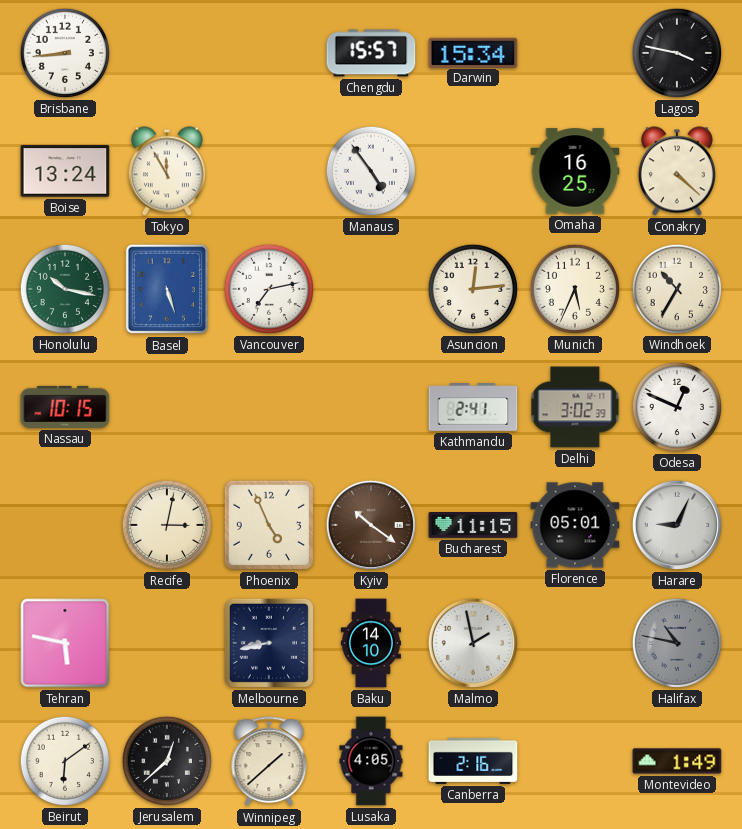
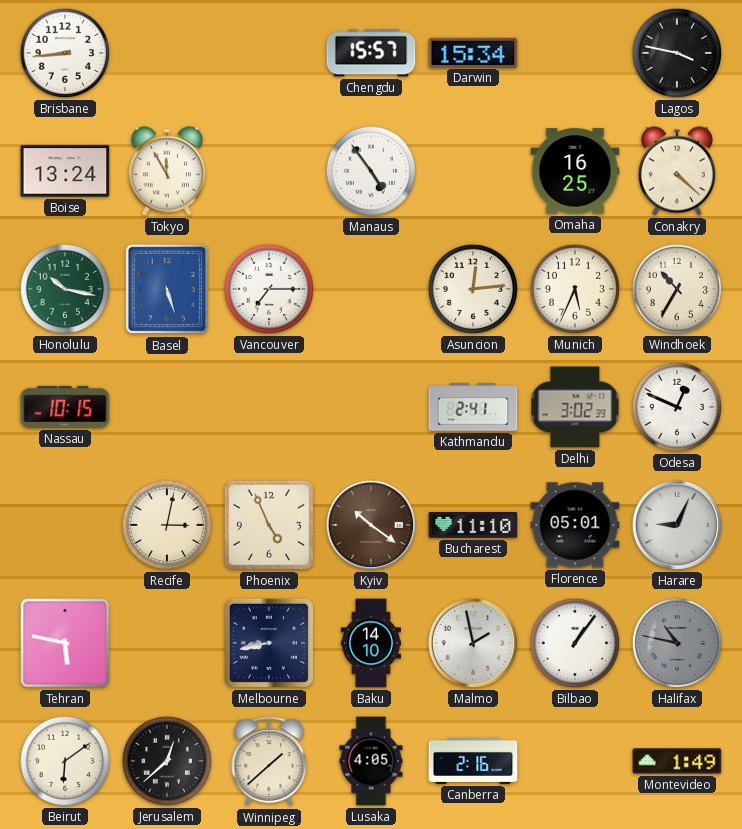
Vancouver: 7:13 -> 7:15 (269, 289)
Bucharest: 11:15 -> 11:10 (473, 525)
Bilbao: none -> 1:06 (575, 643)
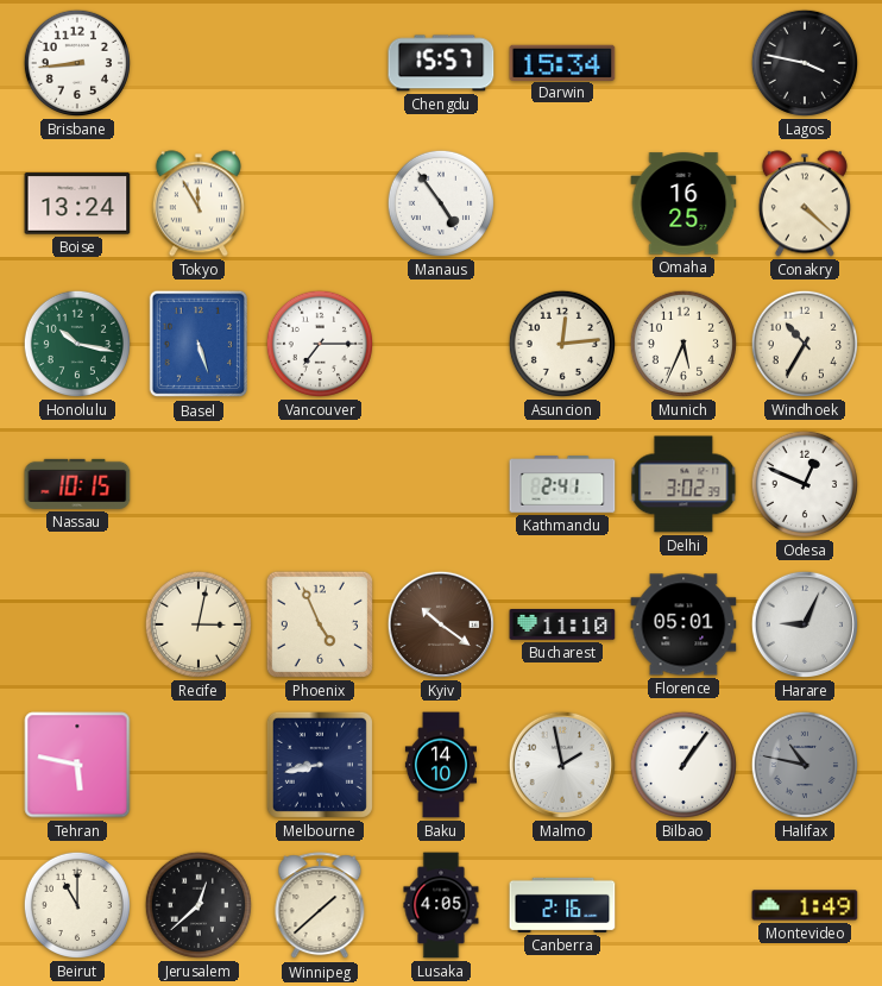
Beirut: 6:09 -> 11:00 (77, 905)
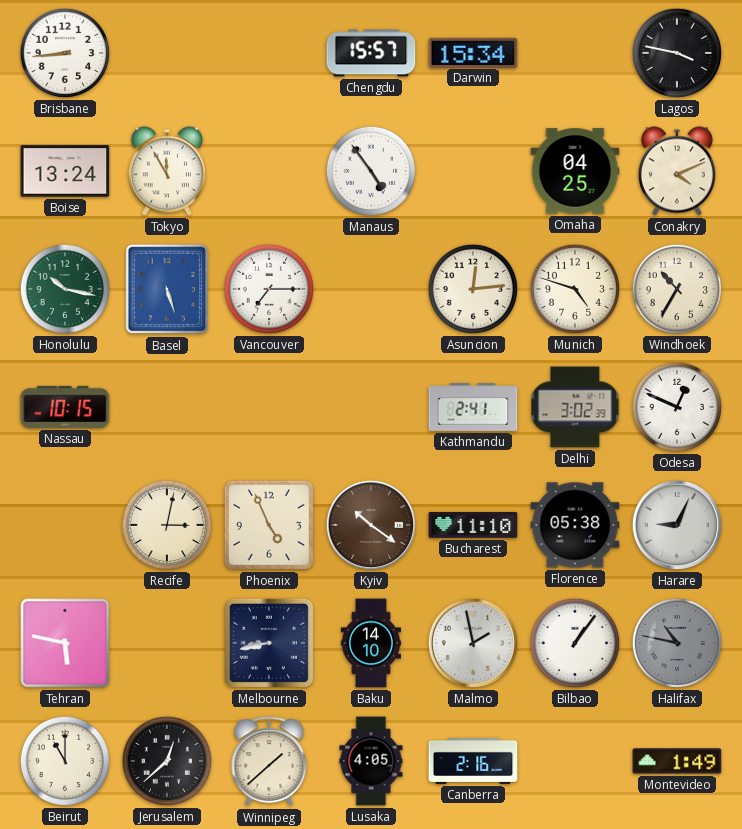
Omaha: 16:25 -> 04:25 (575, 171)
Conakry: 4:22 -> 4:11 (677, 171)
Munich: 5:34 -> 4:48 (575, 289)
Florence: 05:01 -> 05:38 (575, 525)
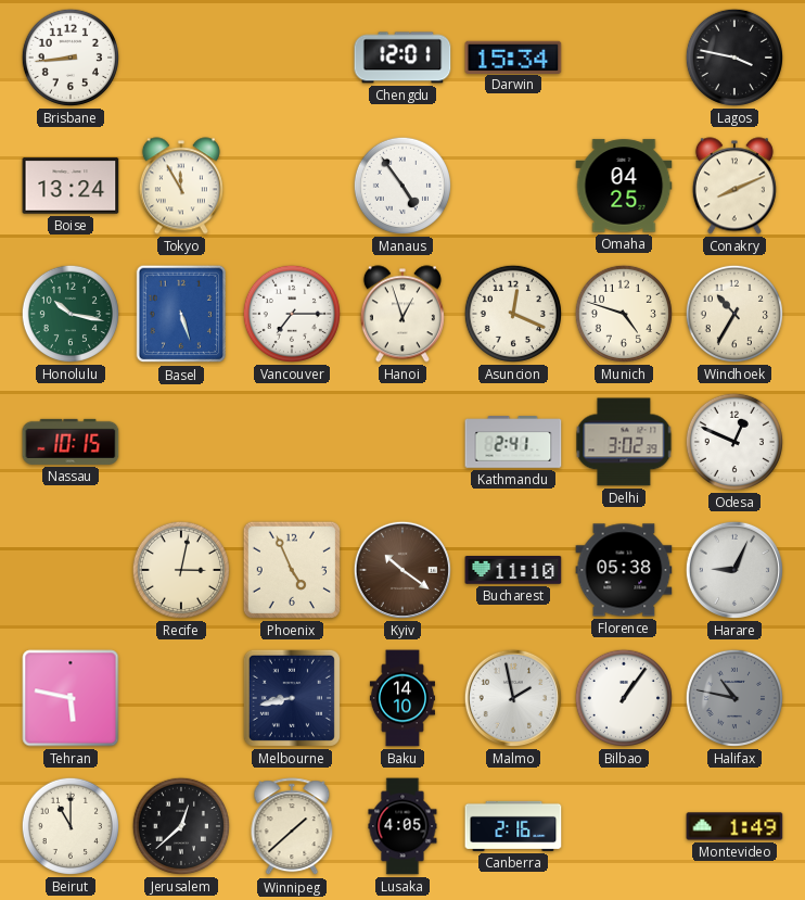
Chengdu: 15:57 -> 12:01 (403, 58)
Conakry: 4:11 -> 8:11 (734, 186)
Hanoi: none -> 12:57 (403, 314)
Asuncion: 12:14 -> 12:19 (513, 314)
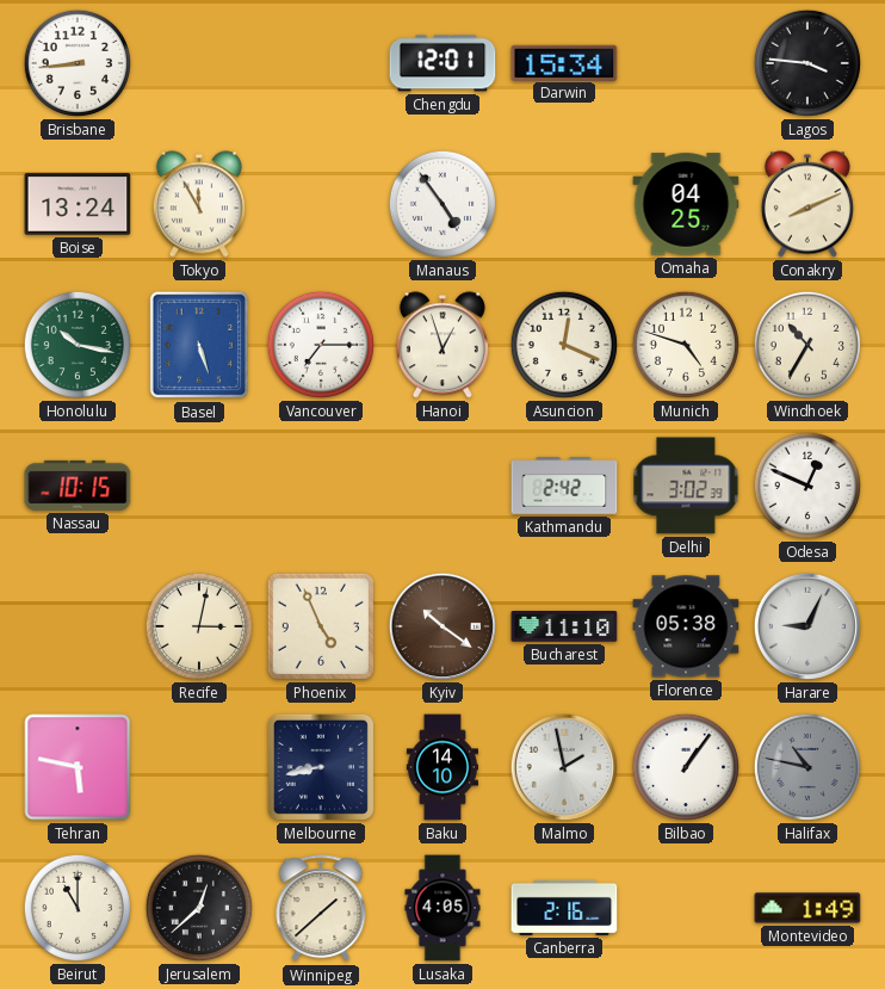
Lagos: 3:47 -> 3:46 (807, 63)
Kathmandu: 2:41 -> 2:42 (564, 486)
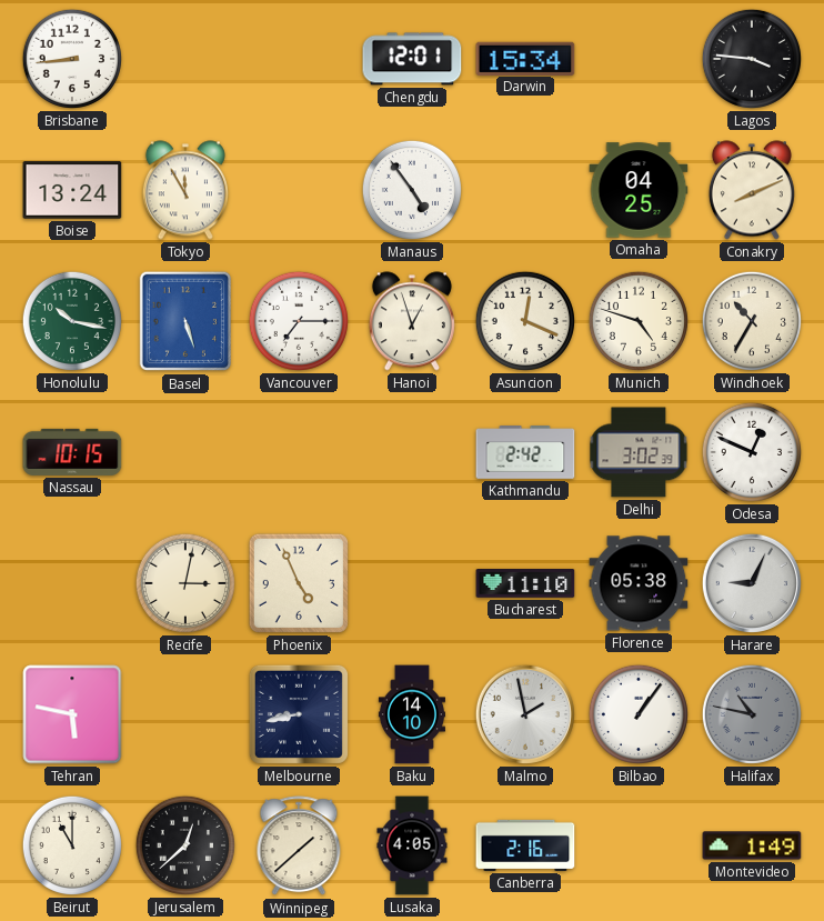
Kyiv: 10:21 -> none (442, 626)
